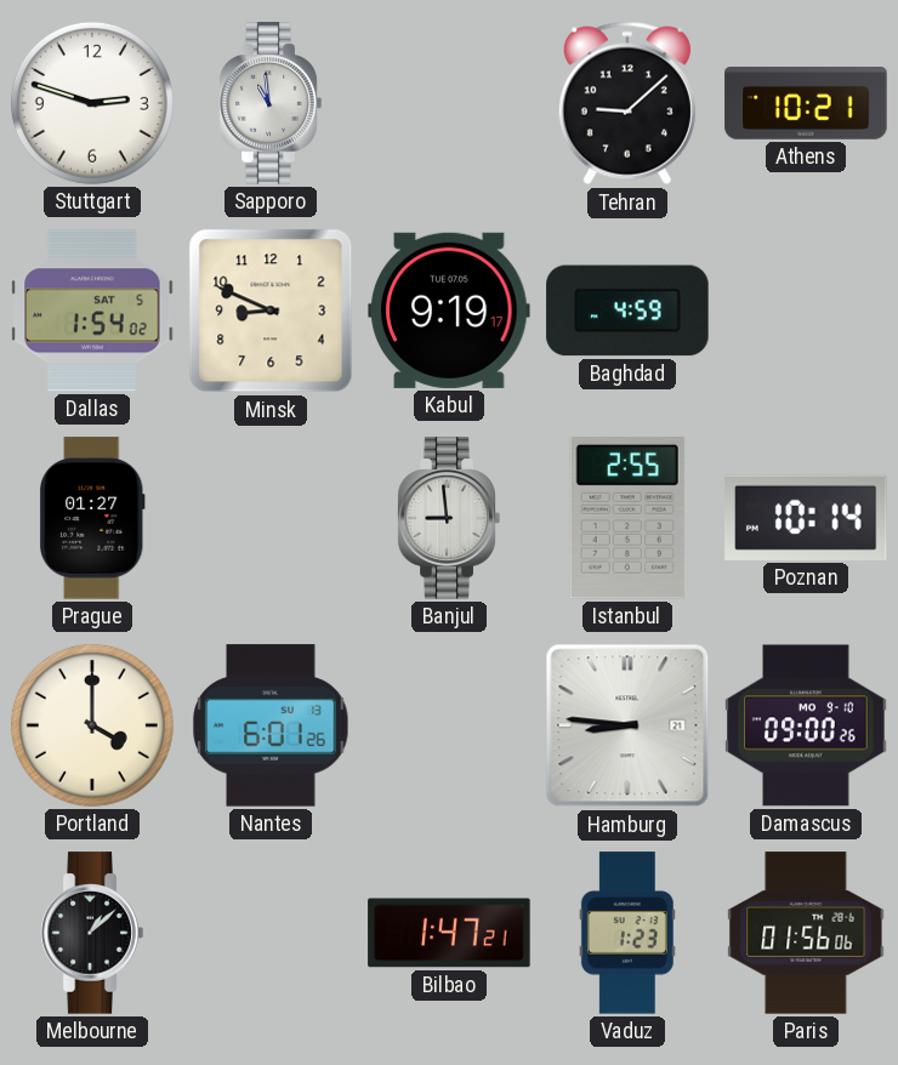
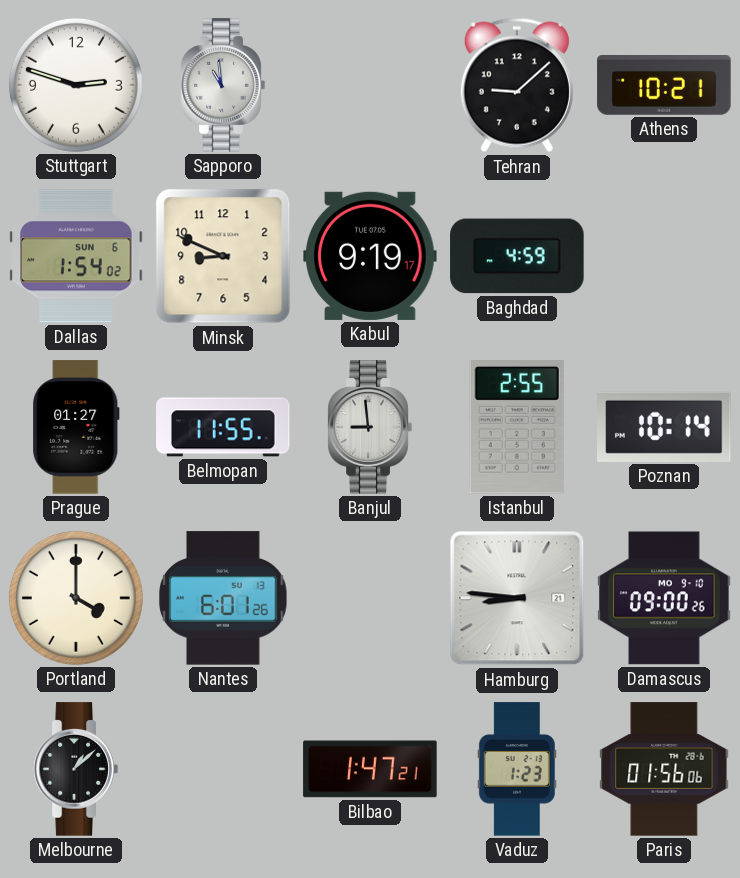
Dallas date: SAT 5 -> SUN 6 (76, 256)
Belmopan: none -> 11:55 (223, 427)
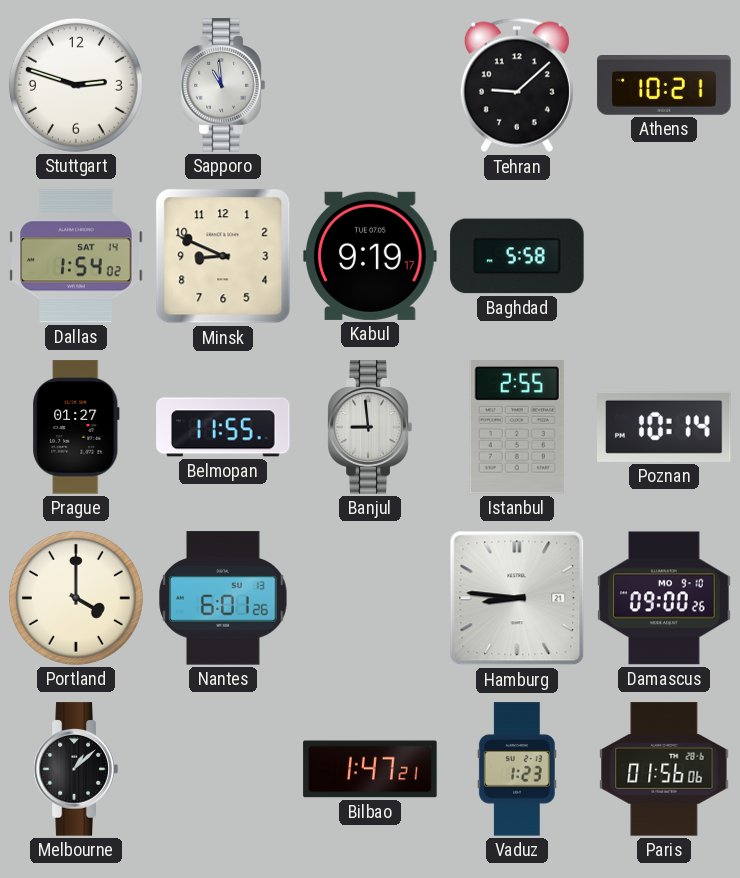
Dallas date: SUN 6 -> SAT 14 (76, 256)
Baghdad: 4:59 -> 5:58 (517, 256)
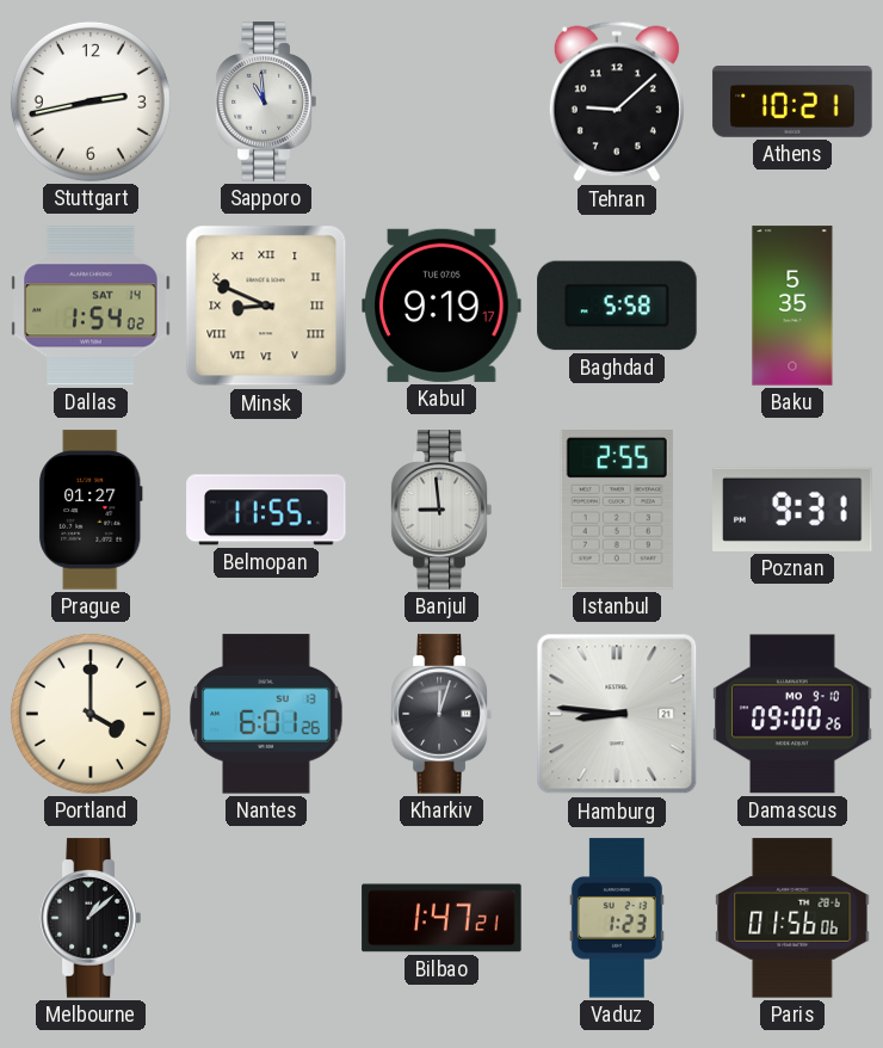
Stuttgart: 2:48 -> 2:43 (91, 101)
Minsk numerals: Arabic -> Roman (266, 306)
Baku: none -> 5:35 (792, 306)
Poznan: 10:14 -> 9:31 (792, 510)
Kharkiv: none -> 12:03 (441, 714)
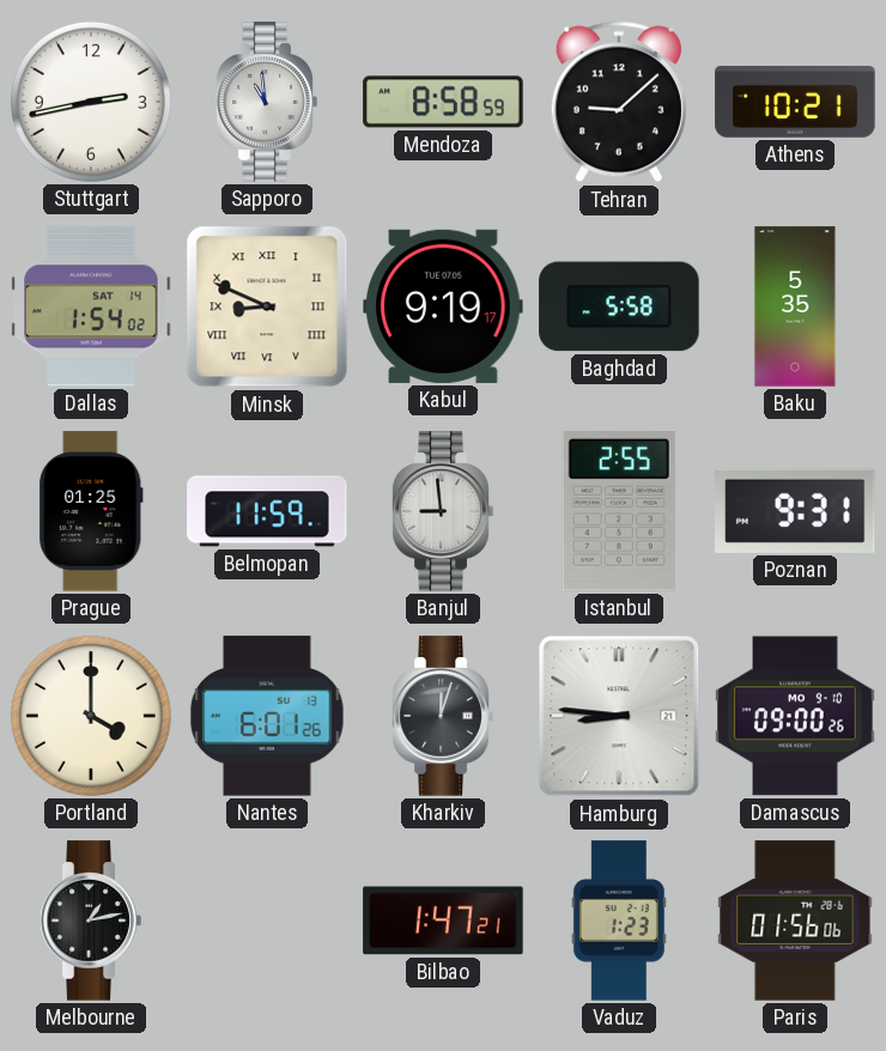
Mendoza: none -> 8:58 (443, 102)
Prague: 01:27 -> 01:25 (92, 511)
Belmopan: 11:55 -> 11:59 (267, 511)
Melbourne: 1:08 -> 1:13 (91, 921)
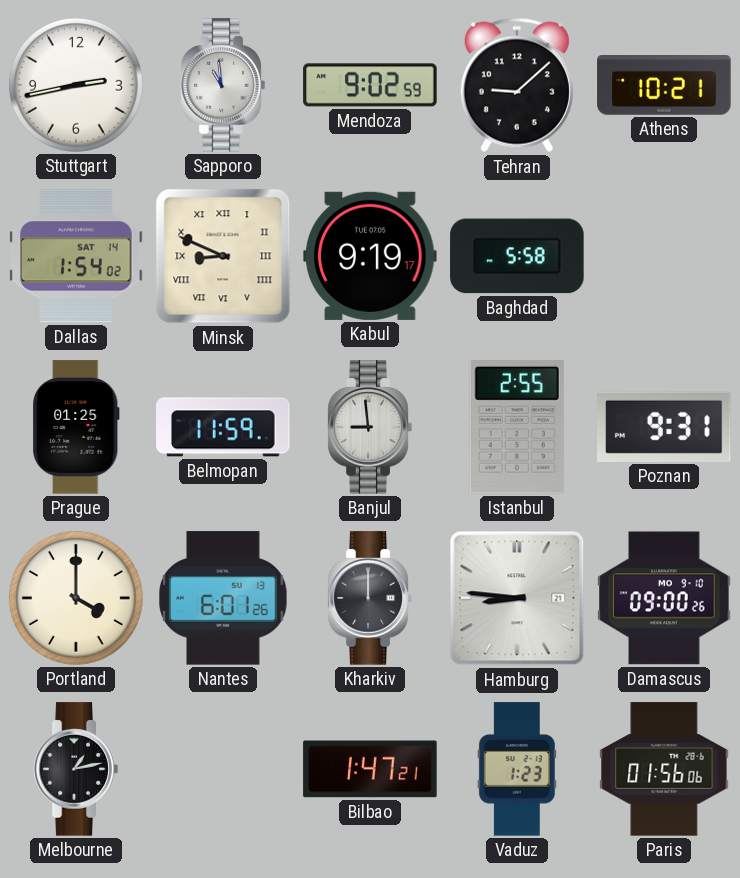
Mendoza: 8:58 -> 9:02 (370, 85)
Baku: 5:35 -> none (795, 306)
Kharkiv: 12:03 -> 12:00 (370, 598)
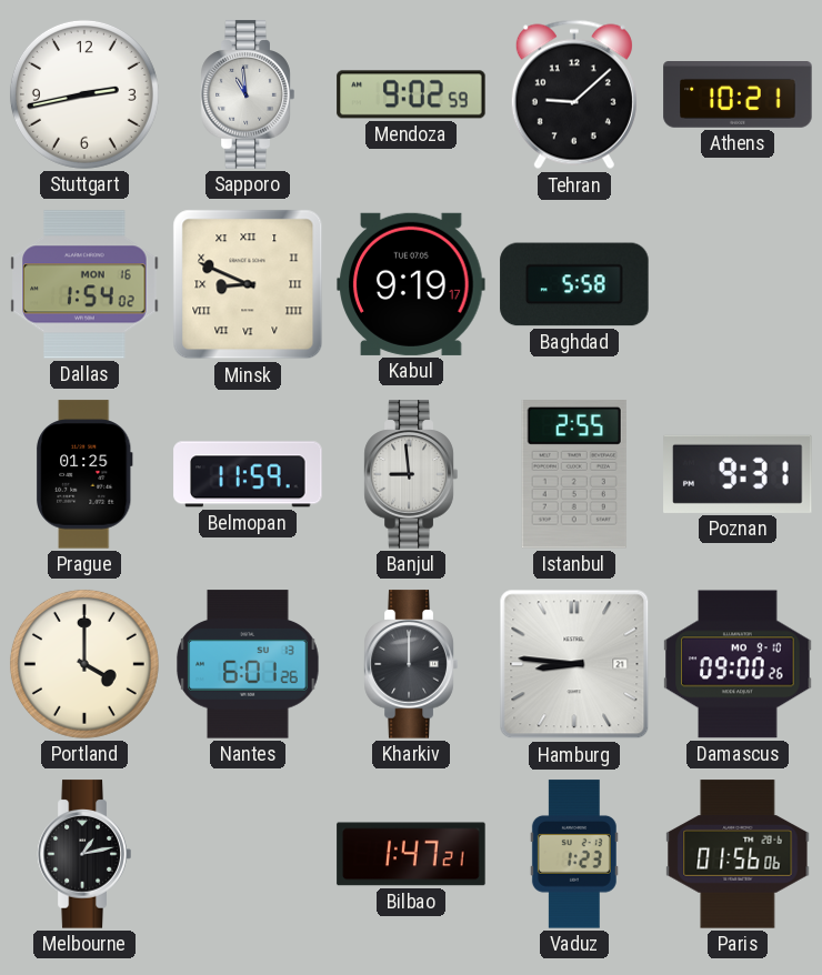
Dallas date: SAT 14 -> MON 16 (84, 284)
